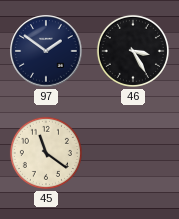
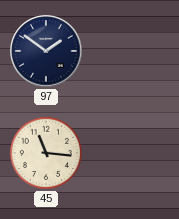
46: 3:25 -> none (133, 51)
45: 11:21 -> 11:16 (46, 153)
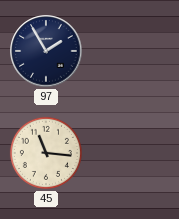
97: 1:51 -> 1:55 (46, 51)
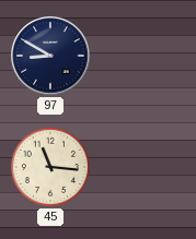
97: 1:55 -> 8:50 (50, 56)
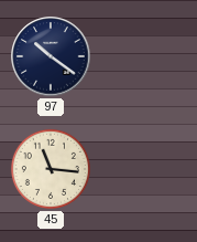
97: 8:50 -> 10:21 (51, 56)
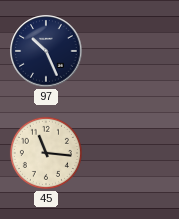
97: 10:21 -> 10:26 (46, 51)
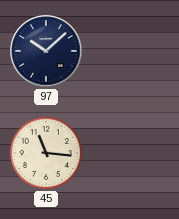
97: 10:26 -> 10:08 (46, 51)
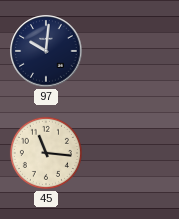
97: 10:08 -> 10:01 (46, 51)
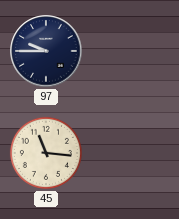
97: 10:01 -> 9:45 (46, 51)
